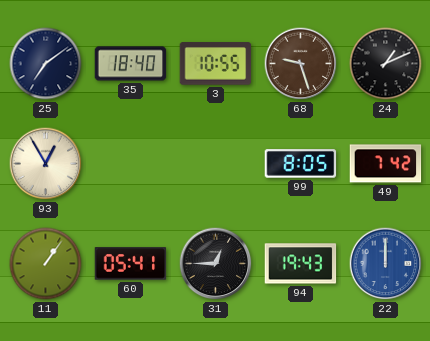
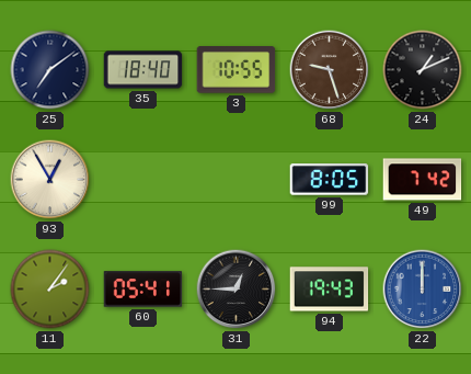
11: 1:06 -> 2:06 (50, 290)
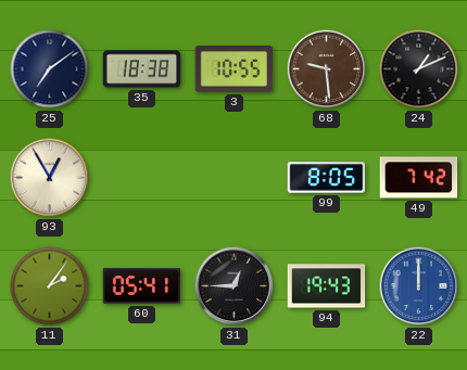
35: 18:40 -> 18:38 (142, 69)
68: 9:27 -> 9:29 (327, 69)
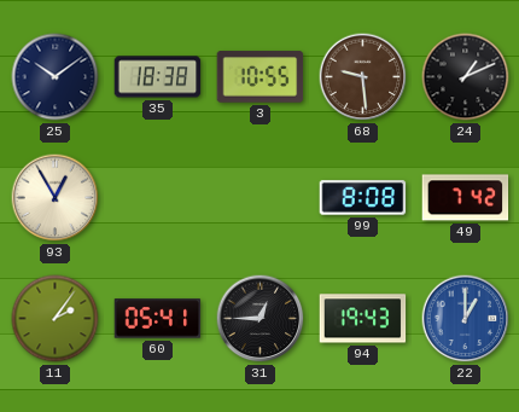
25: 7:09 -> 10:09 (56, 77)
99: 8:05 -> 8:08 (363, 198)
22: 12:00 -> 1:00 (466, 319)
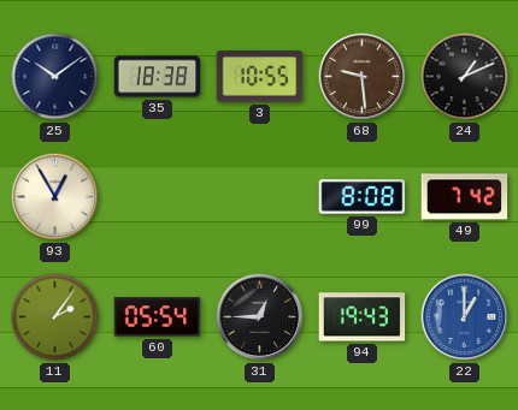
60: 05:41 -> 05:54 (158, 317)
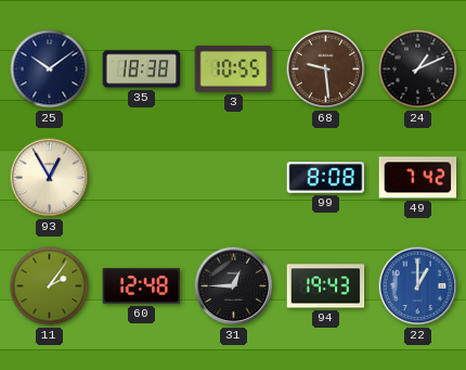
60: 05:54 -> 12:48 (142, 286)
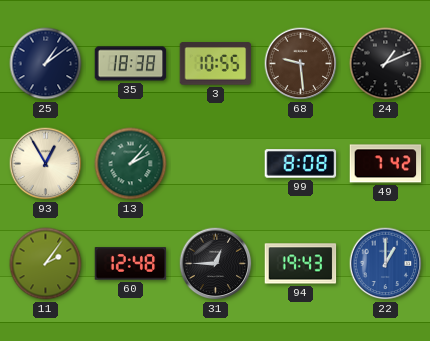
25: 10:09 -> 1:09 (46, 64)
13: none -> 2:07 (131, 164)
